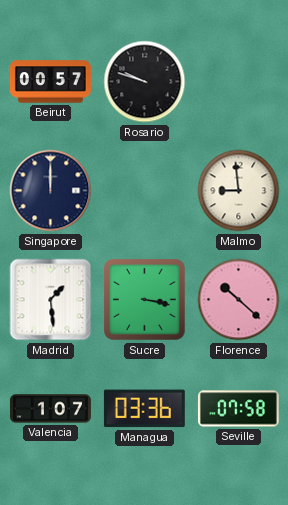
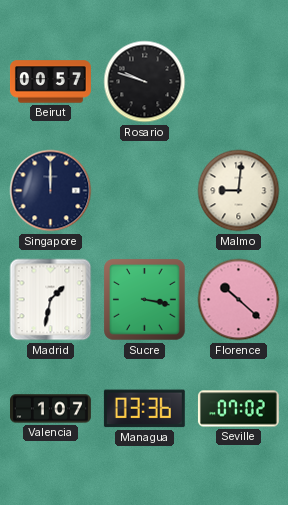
Malmo: 8:59 -> 9:01 (239, 191)
Madrid: 1:29 -> 1:32 (51, 300)
Seville: 07:58 -> 07:02 (238, 409)
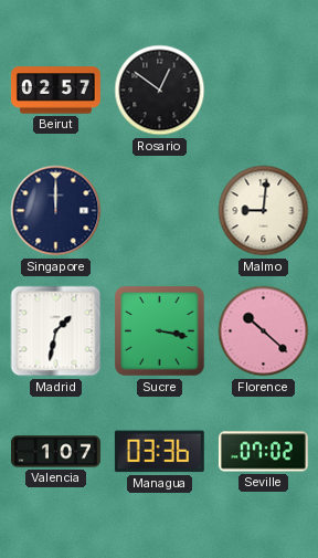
Beirut: 00:57 -> 02:57 (56, 91)
Rosario: 9:48 -> 12:51 (160, 91)
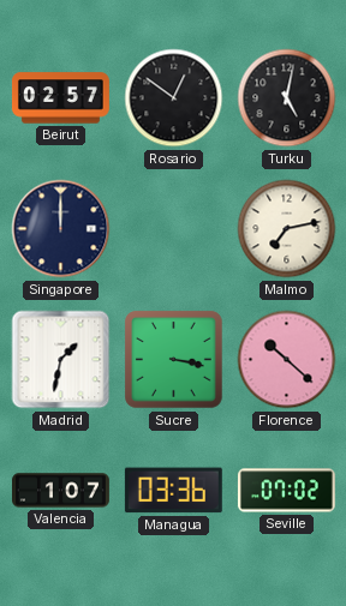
Turku: none -> 5:02 (287, 98)
Malmo: 9:01 -> 7:13 (287, 229)
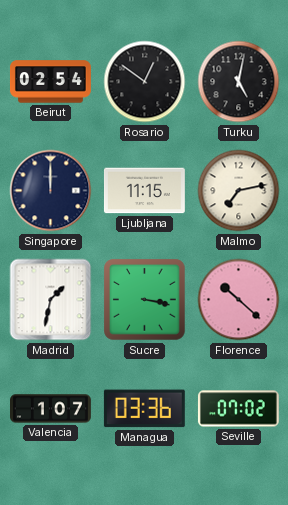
Beirut: 02:57 -> 02:54 (51, 82)
Ljubljana: none -> 11:15 (144, 191)
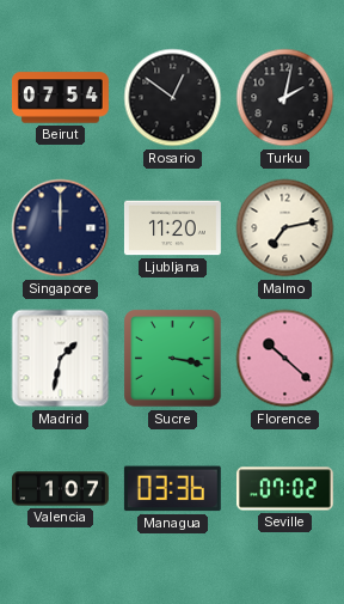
Beirut: 02:54 -> 07:54 (61, 98)
Turku: 5:02 -> 2:02 (285, 98)
Ljubljana: 11:15 -> 11:20 (172, 228)
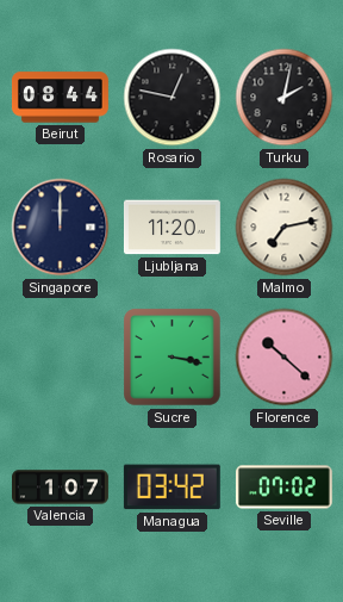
Beirut: 07:54 -> 08:44 (61, 98)
Rosario: 12:51 -> 12:47 (173, 98)
Madrid: 1:32 -> none (61, 359)
Managua: 03:36 -> 03:42 (171, 488)
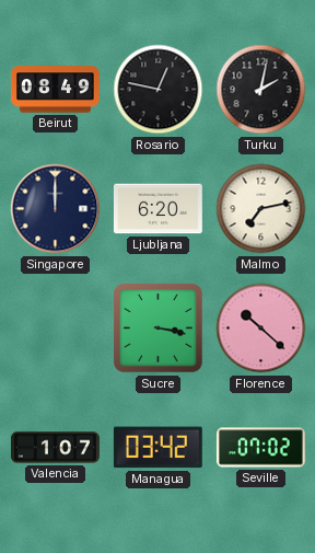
Beirut: 08:44 -> 08:49 (56, 90)
Ljubljana: 11:20 -> 6:20 (157, 209)
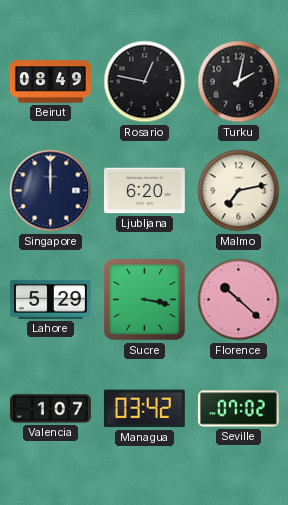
Lahore: none -> 5:29 (50, 299)
